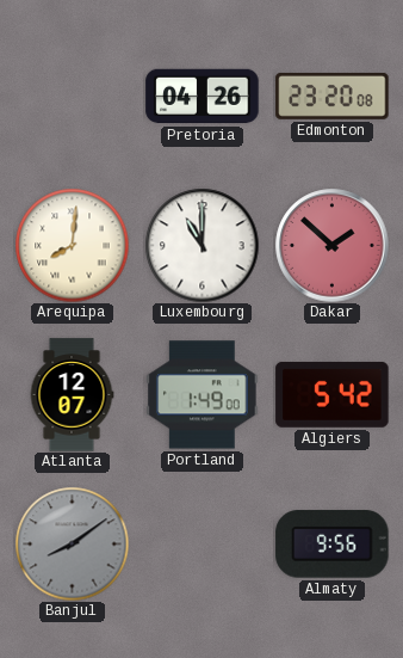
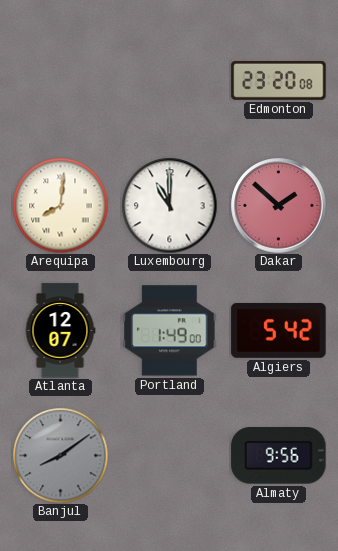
Pretoria: 04:26 -> none (203, 97)
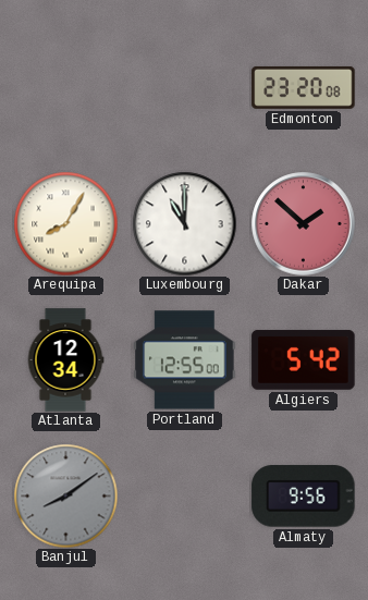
Arequipa: 8:01 -> 8:05 (65, 223)
Atlanta: 12:07 -> 12:34 (65, 360)
Portland: 1:49 -> 12:55 (185, 360)
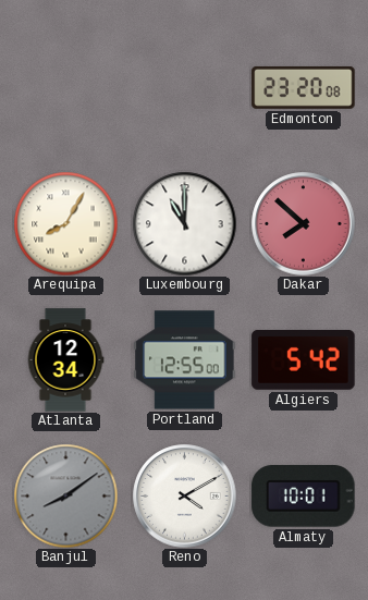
Dakar: 1:52 -> 7:52 (304, 224)
Reno: none -> 4:10 (185, 497)
Almaty: 9:56 -> 10:01 (304, 497)
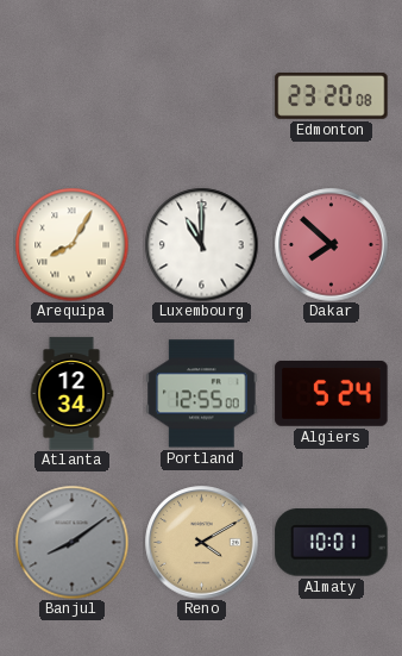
Algiers: 5:42 -> 5:24 (332, 393)
Reno dial: white -> champagne (202, 543)
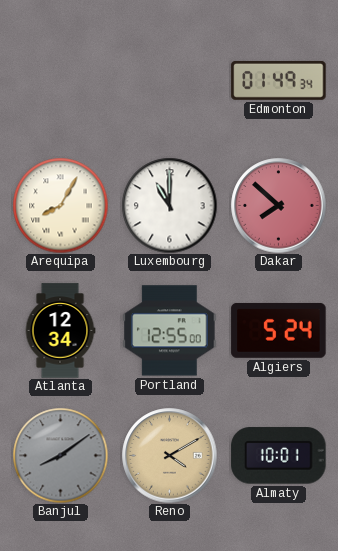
Edmonton: 23:20 -> 01:49 (279, 80)
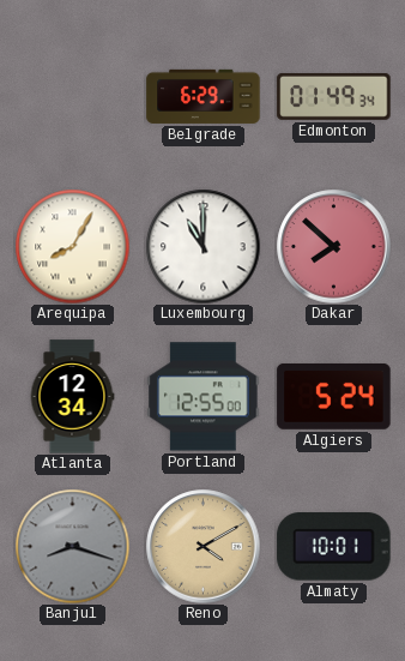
Belgrade: none -> 6:29 (204, 96)
Banjul: 8:09 -> 8:18 (72, 546)
